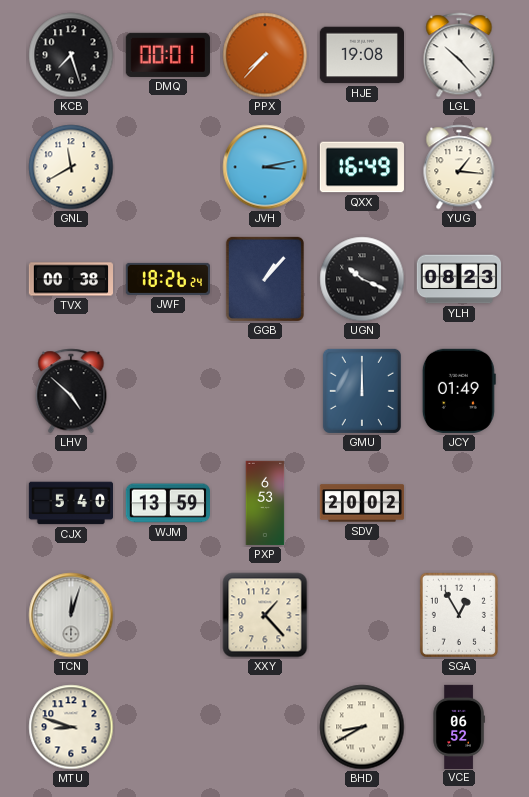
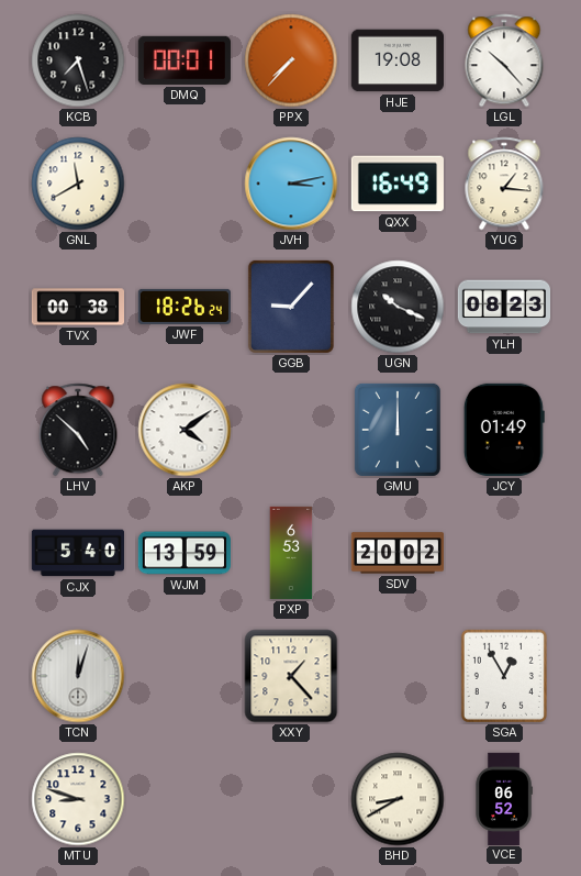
GGB: 1:07 -> 9:07 (291, 307)
AKP: none -> 4:09 (185, 430)
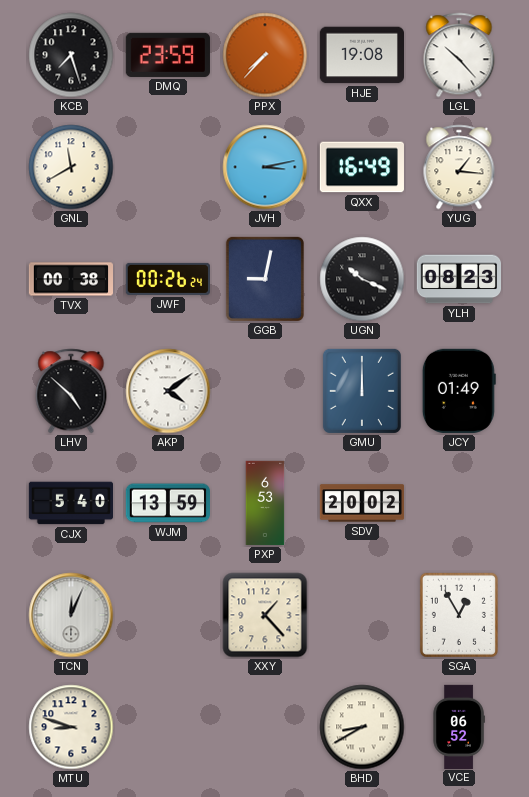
DMQ: 00:01 -> 23:59 (168, 55)
JWF: 18:26 -> 00:26 (168, 279)
GGB: 9:07 -> 9:02 (265, 279)
TCN: 12:03 -> 12:04 (71, 615)
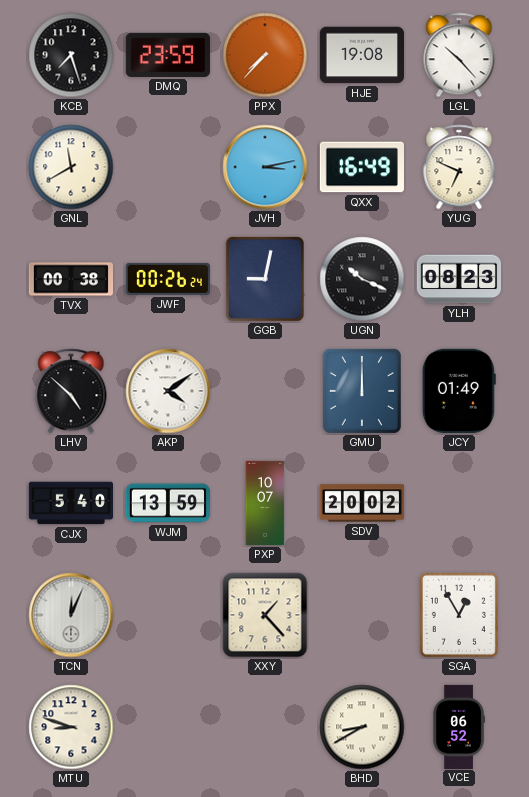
YUG: 1:16 -> 6:49 (459, 167)
PXP: 6:53 -> 10:07 (265, 503)
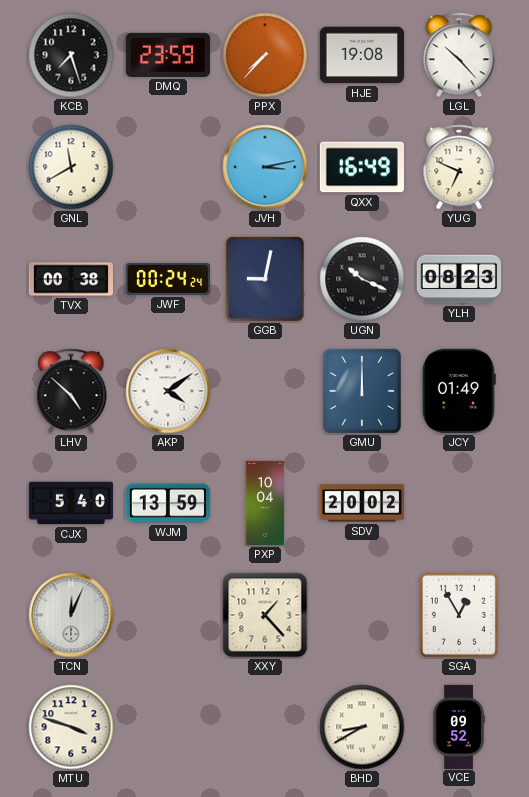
JWF: 00:26 -> 00:24 (168, 279)
PXP: 10:07 -> 10:04 (265, 503)
MTU: 8:48 -> 3:48 (71, 727)
VCE: 06:52 -> 09:52 (459, 726)
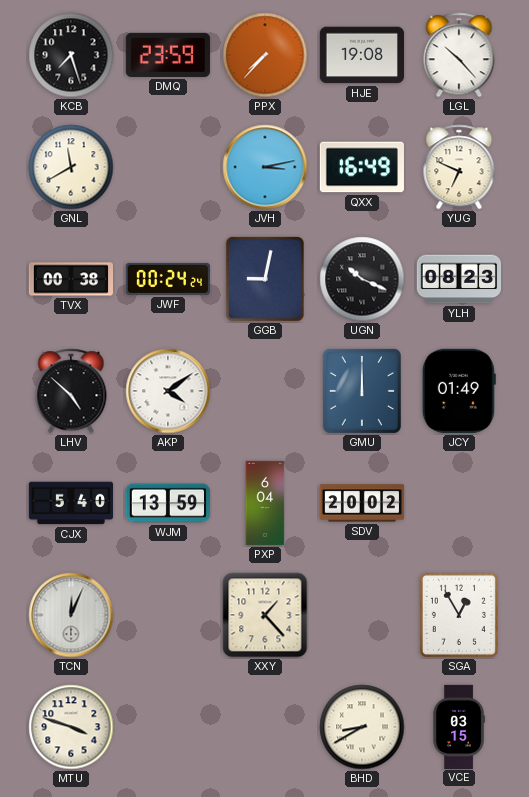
PXP: 10:04 -> 6:04 (265, 503)
VCE: 09:52 -> 03:15 (459, 726)
